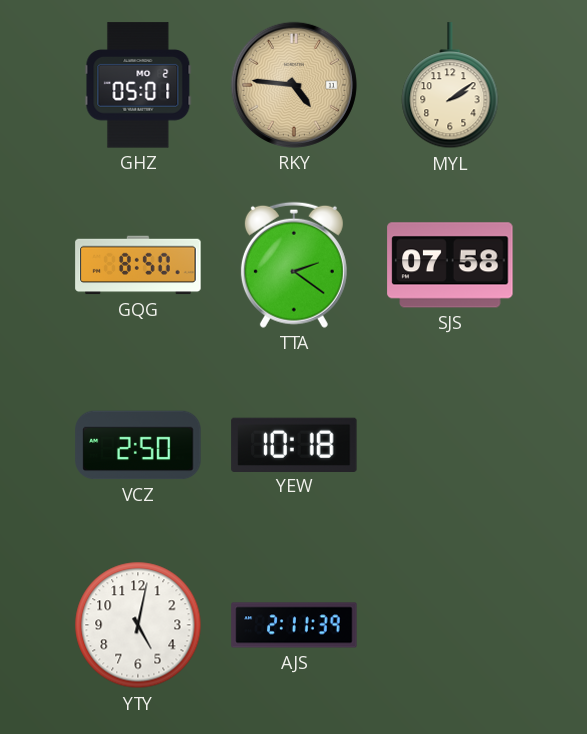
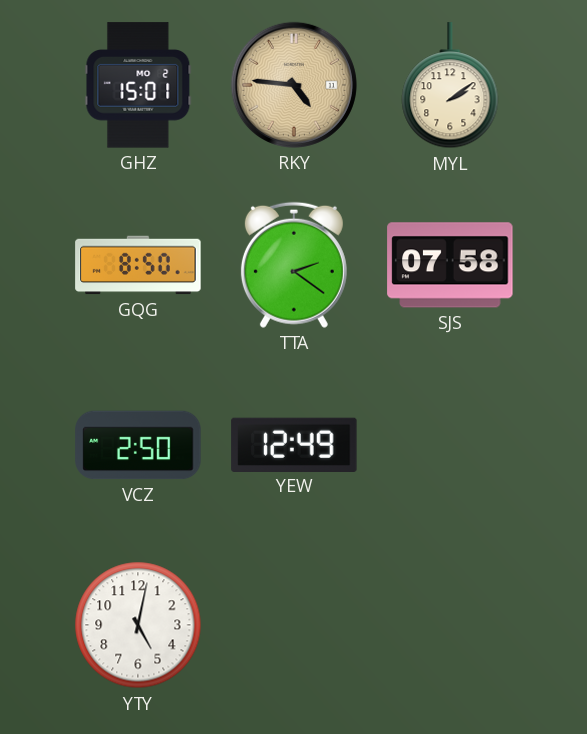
GHZ: 05:01 -> 15:01 (138, 85)
YEW: 10:18 -> 12:49 (294, 444)
AJS: 2:11 -> none (294, 625)
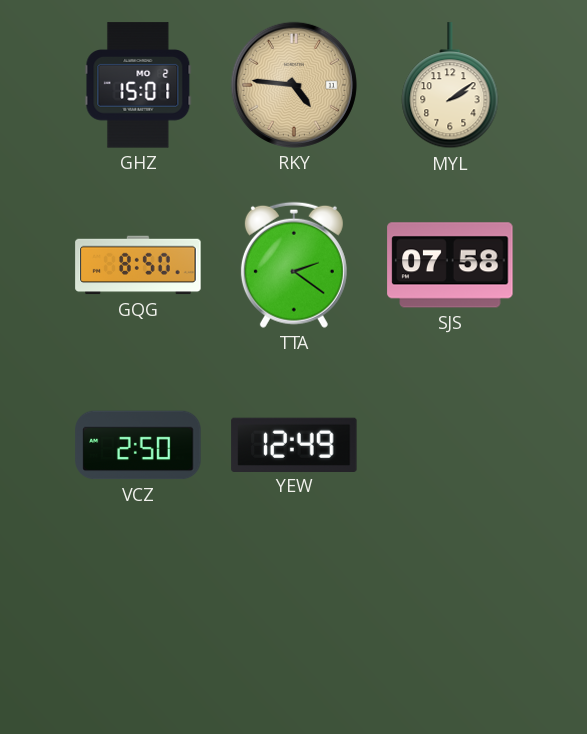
YTY: 5:02 -> none (138, 625)
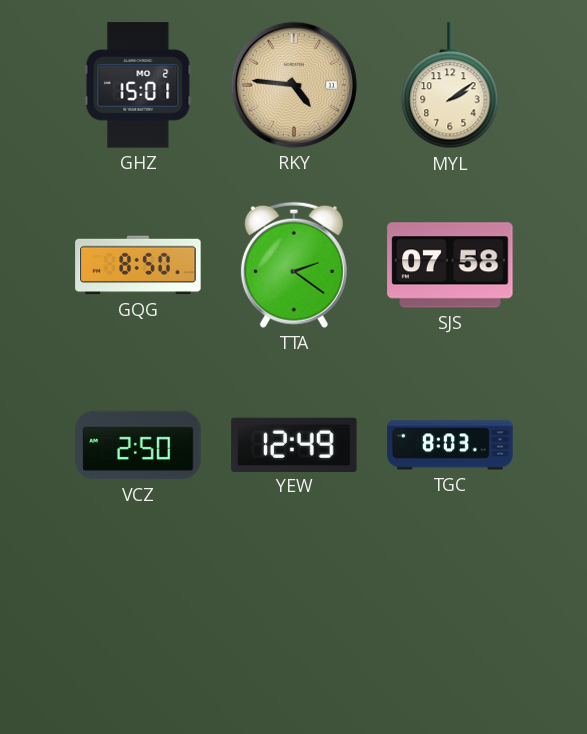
TGC: none -> 8:03 (450, 445)
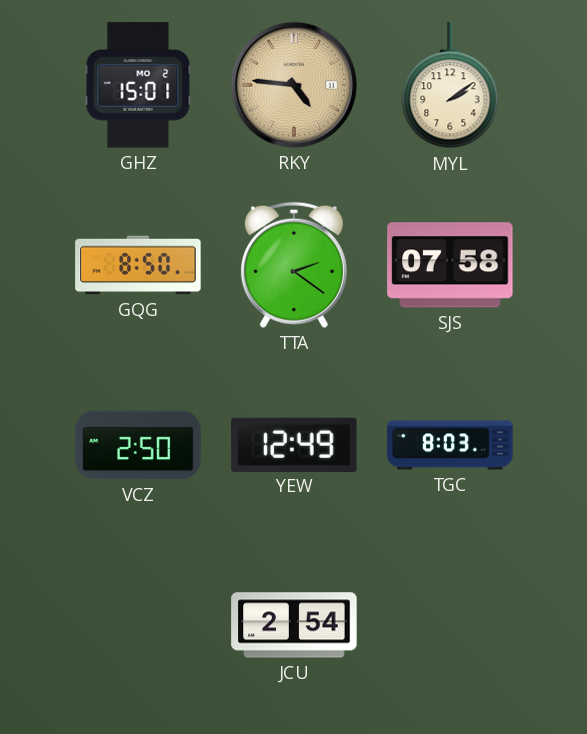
JCU: none -> 2:54 (294, 625)
